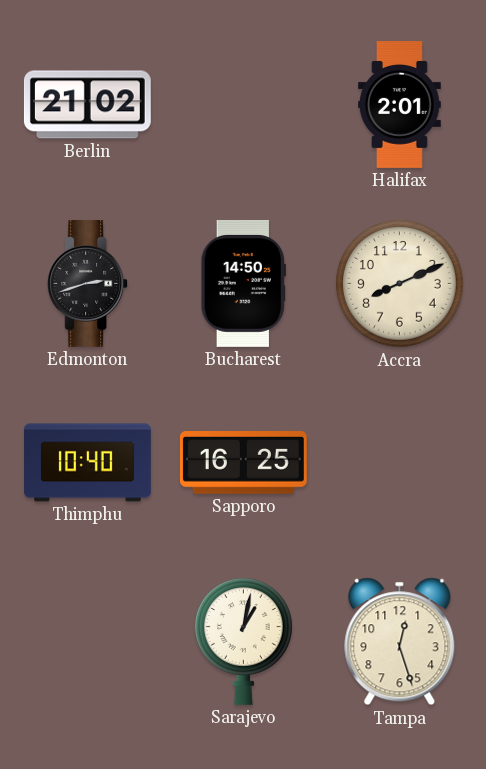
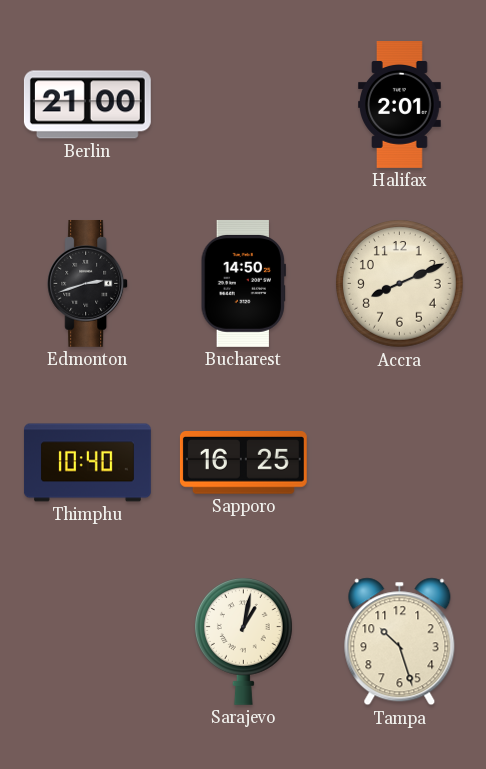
Berlin: 21:02 -> 21:00 (87, 105)
Tampa: 12:27 -> 10:27 (400, 642)
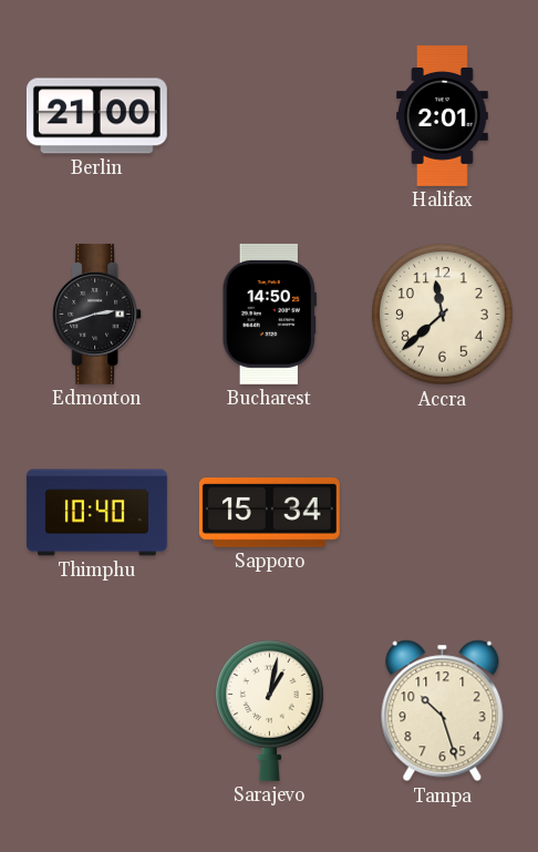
Accra: 8:11 -> 11:38 (443, 315)
Sapporo: 16:25 -> 15:34 (269, 513)
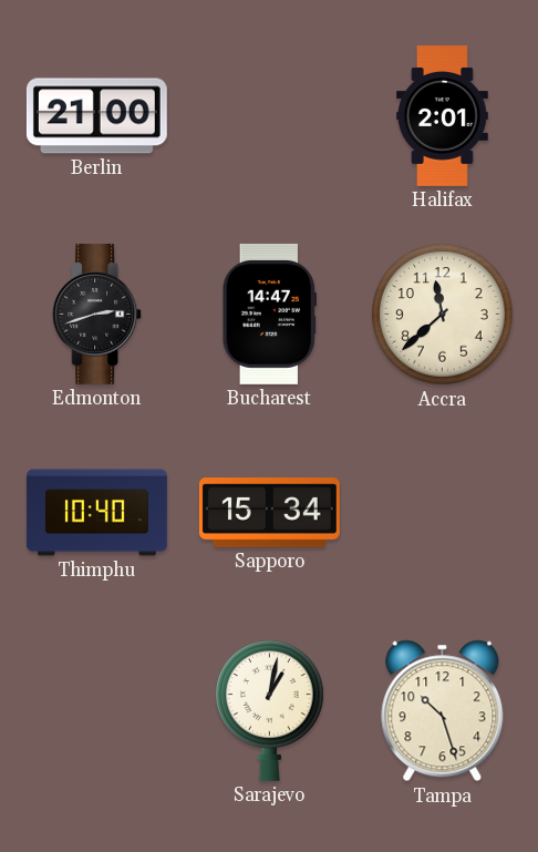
Bucharest: 14:50 -> 14:47 (269, 314)
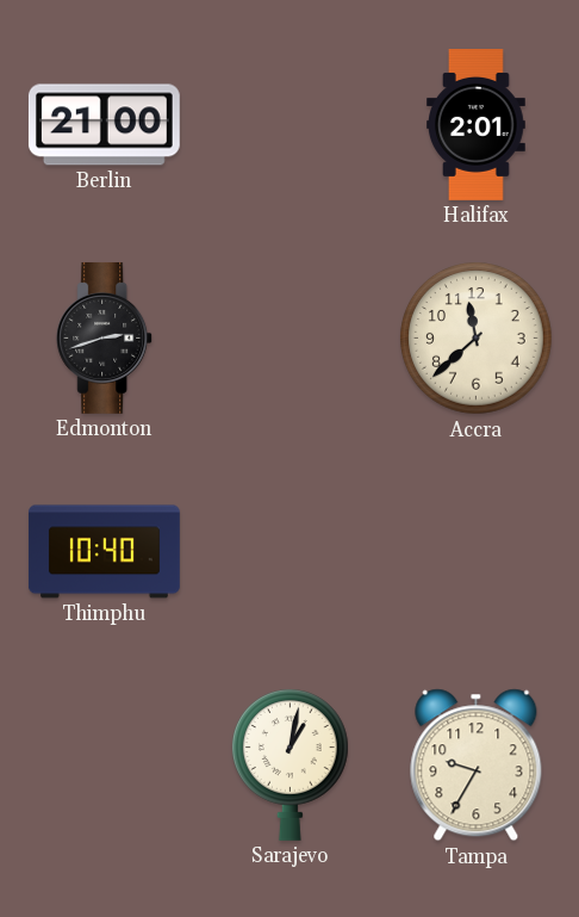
Bucharest: 14:47 -> none (269, 314)
Sapporo: 15:34 -> none (269, 513)
Tampa: 10:27 -> 9:35 (477, 766)
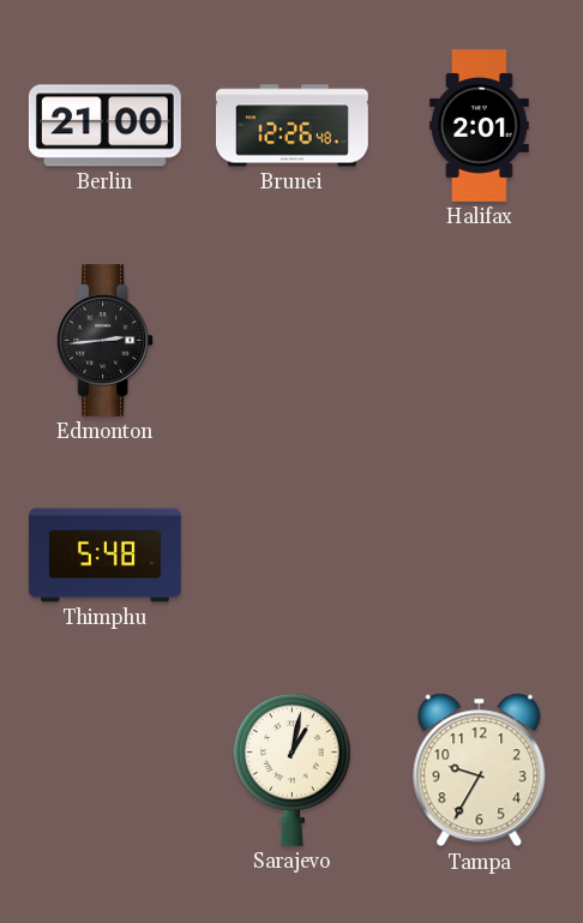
Brunei: none -> 12:26 (293, 126)
Edmonton: 2:42 -> 2:44 (106, 340)
Accra: 11:38 -> none (477, 339)
Thimphu: 10:40 -> 5:48 (104, 556)
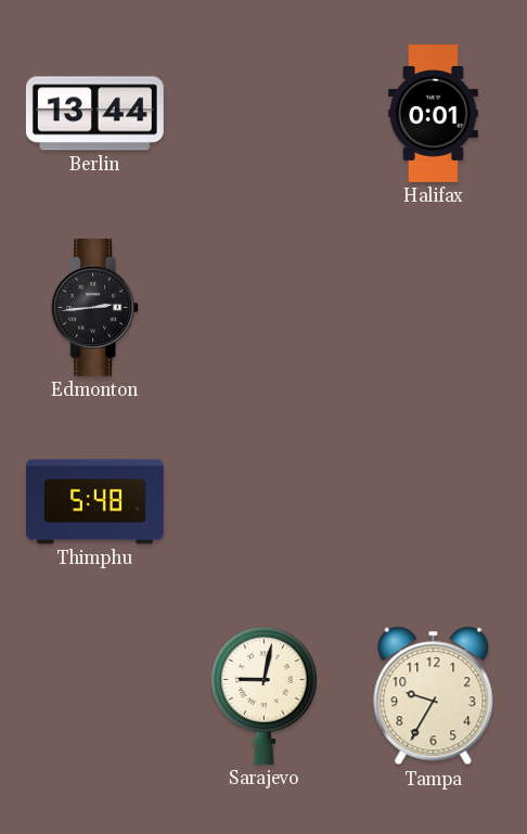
Berlin: 21:00 -> 13:44 (94, 114)
Brunei: 12:26 -> none (293, 126)
Halifax: 2:01 -> 0:01 (434, 114)
Sarajevo: 1:02 -> 9:02 (263, 695)
